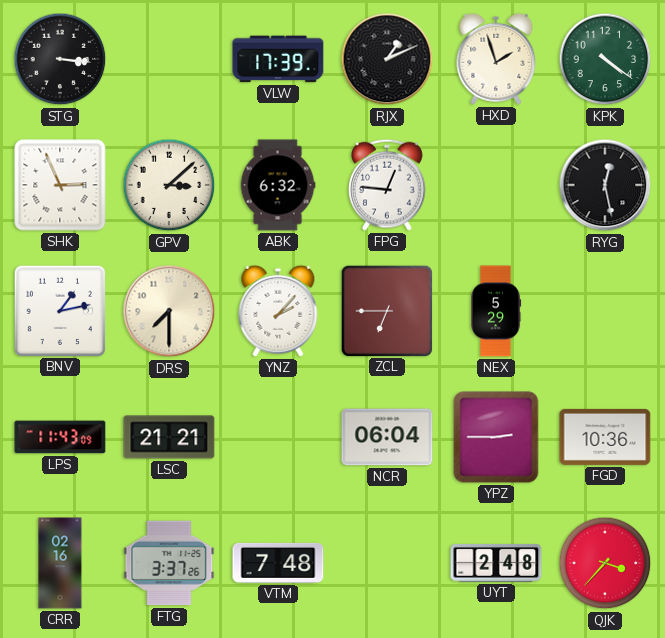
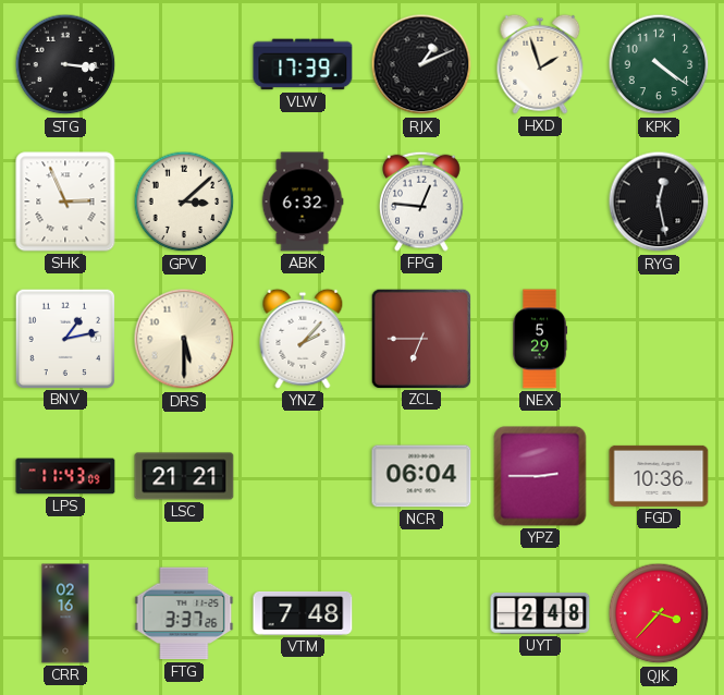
DRS: 7:30 -> 5:30 (184, 339)
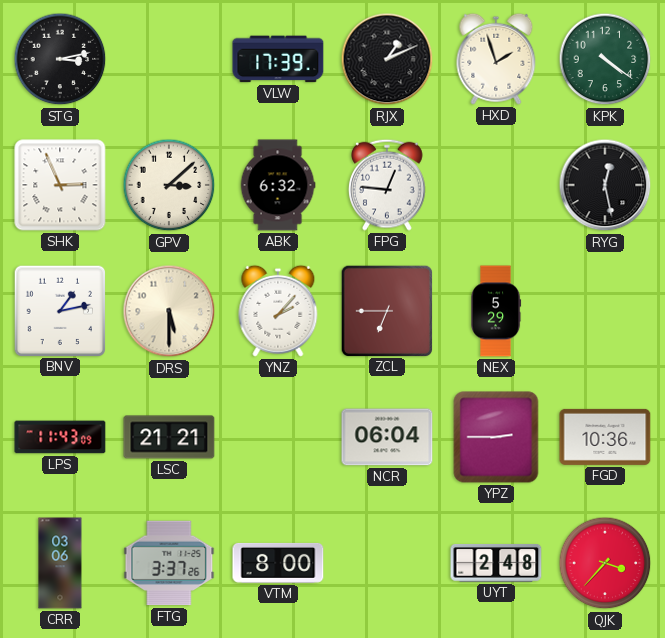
STG: 3:16 -> 3:13 (60, 59)
CRR: 02:16 -> 03:06 (60, 563)
VTM: 7:48 -> 8:00 (278, 563)
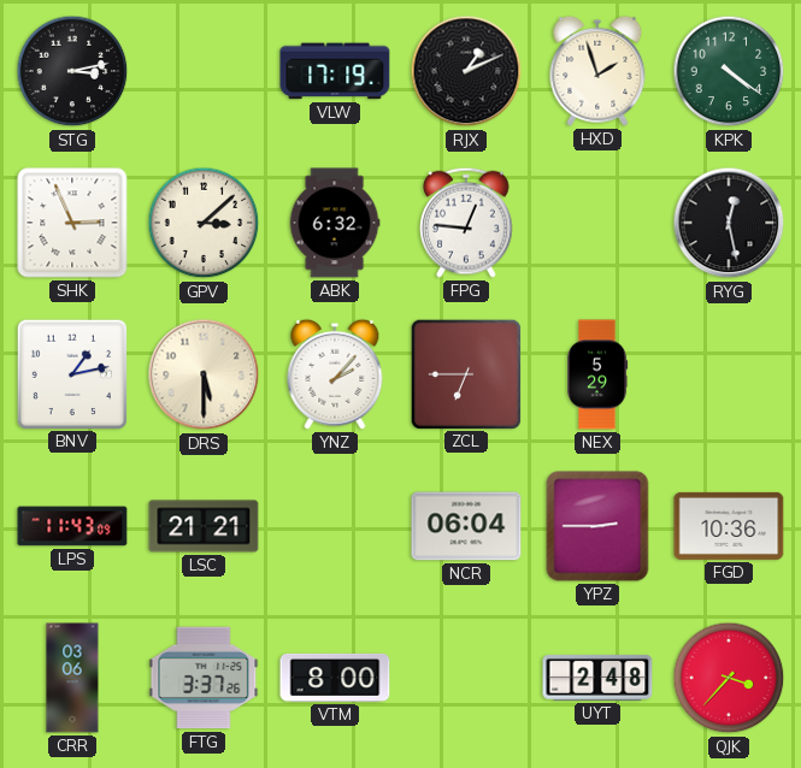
VLW: 17:39 -> 17:19 (335, 71)
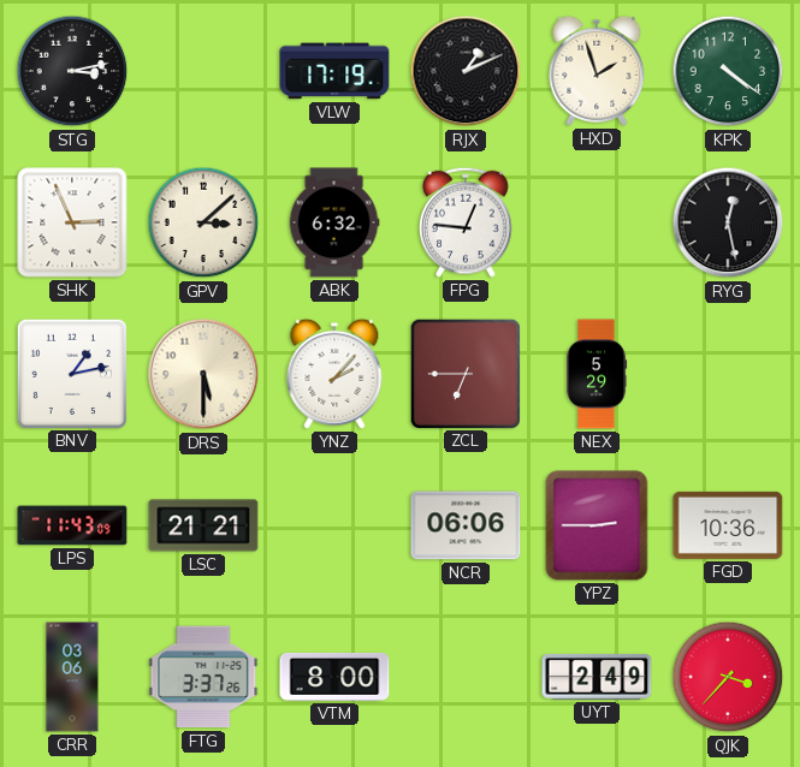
NCR: 06:04 -> 06:06 (466, 525)
UYT: 2:48 -> 2:49 (597, 678)
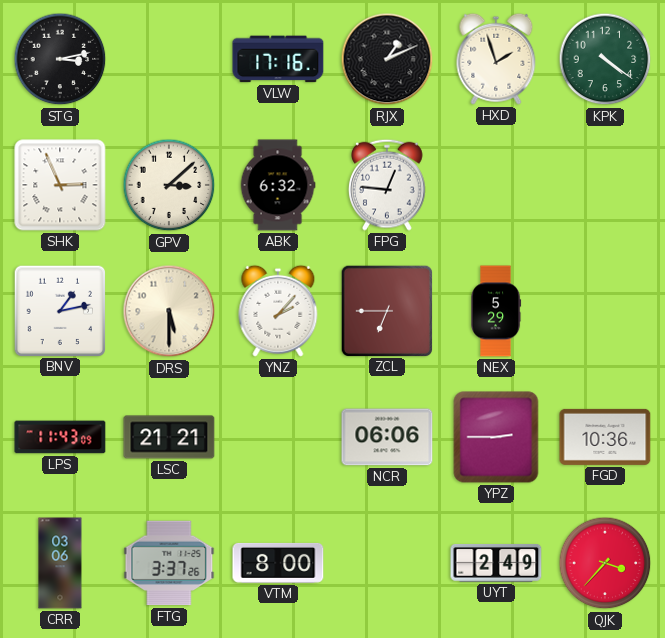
VLW: 17:19 -> 17:16 (278, 59)
RYG: 12:28 -> none (728, 222)
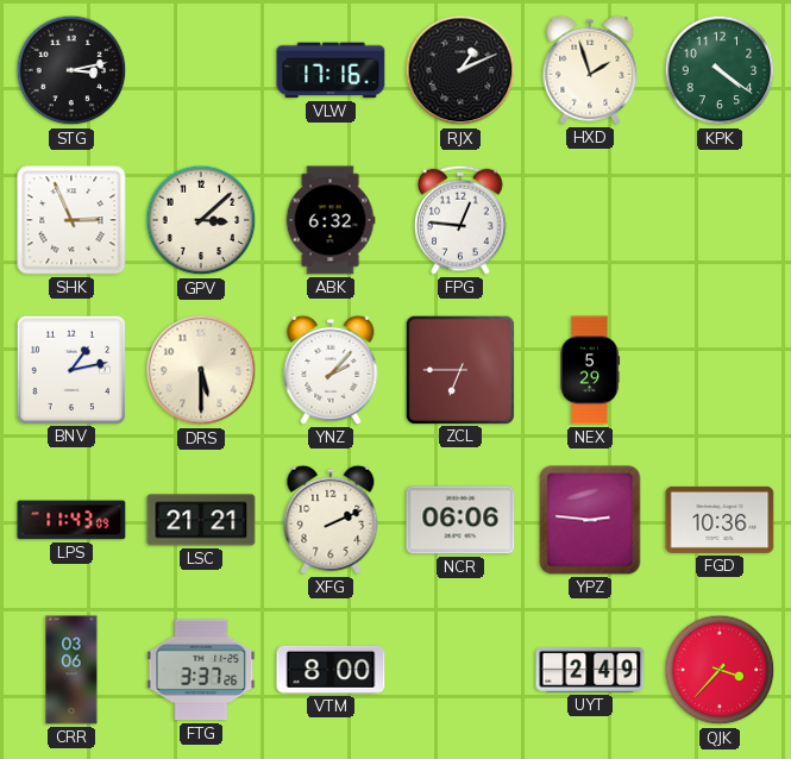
XFG: none -> 2:11 (331, 520)
YPZ: 2:45 -> 2:46 (590, 520)
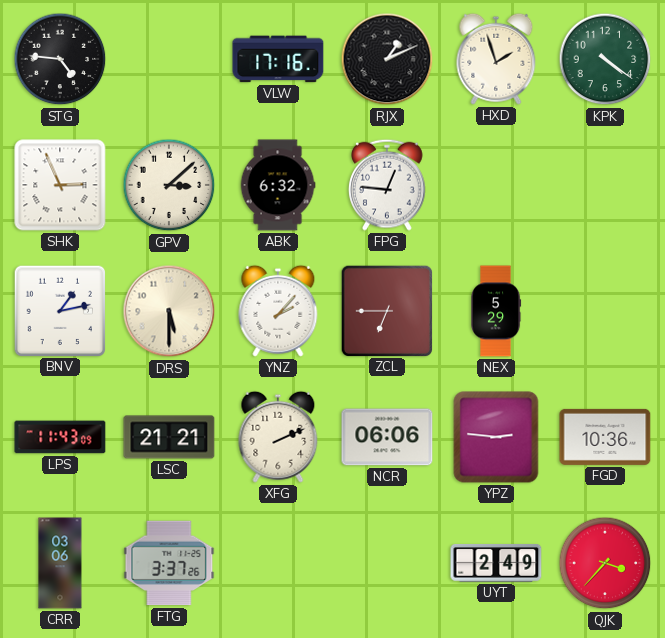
STG: 3:13 -> 4:46 (60, 59)
VTM: 8:00 -> none (331, 670)
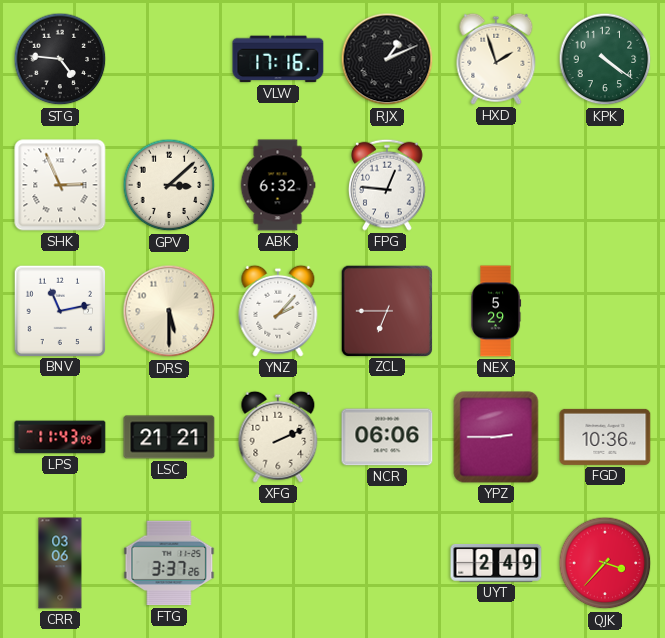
BNV: 1:13 -> 11:13 (59, 310)
YPZ: 2:46 -> 2:45 (496, 437)
